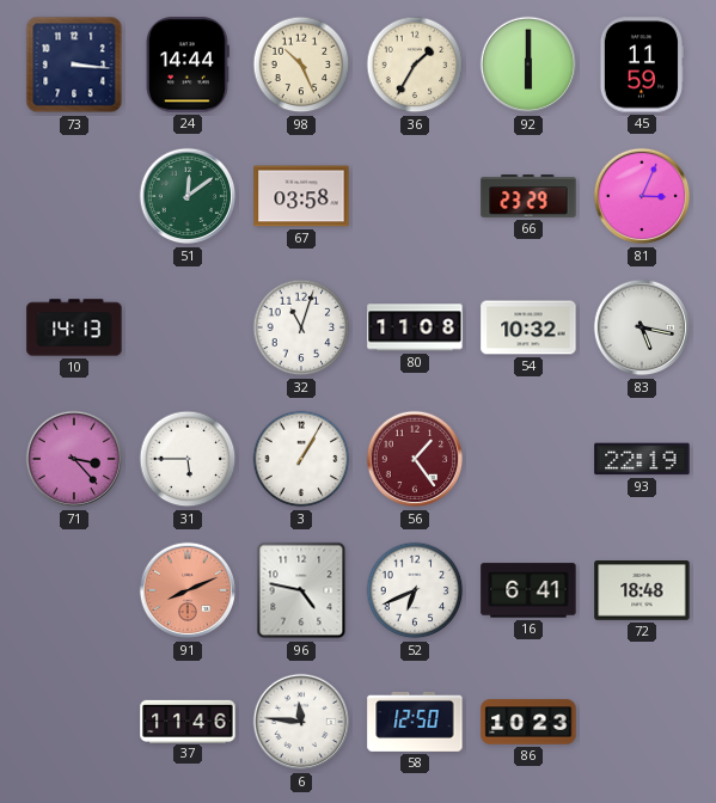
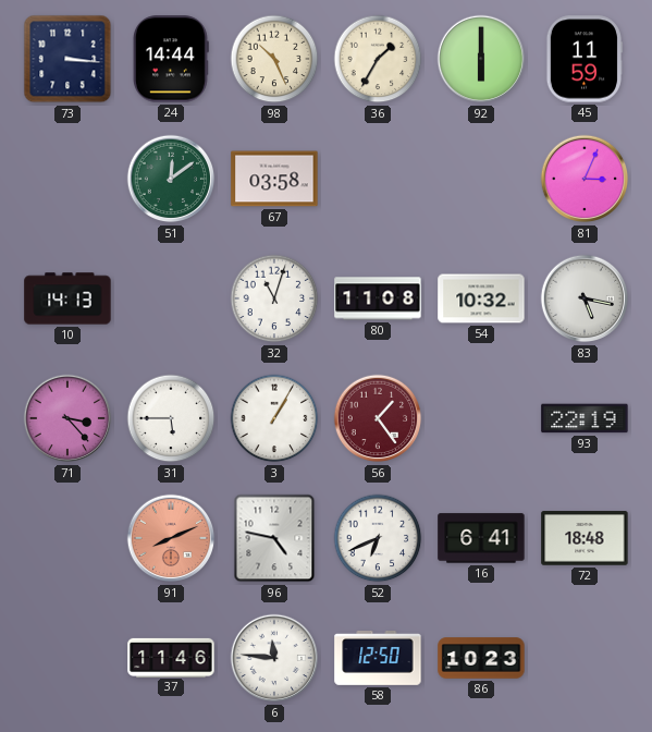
66: 23:29 -> none (528, 197)
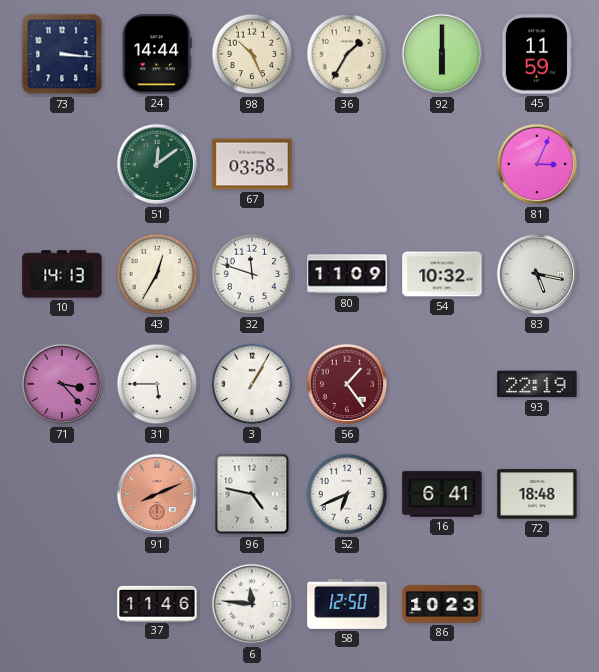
43: none -> 12:35 (157, 274)
32: 11:03 -> 11:48 (252, 274)
80: 11:08 -> 11:09 (347, 274)
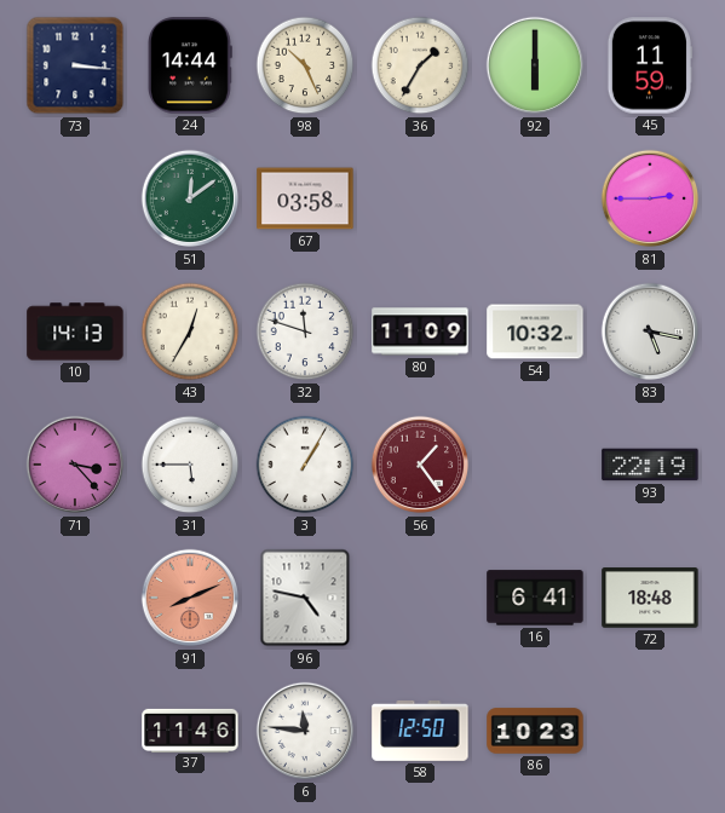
81: 3:04 -> 2:45 (650, 198)
52: 6:41 -> none (347, 494)
